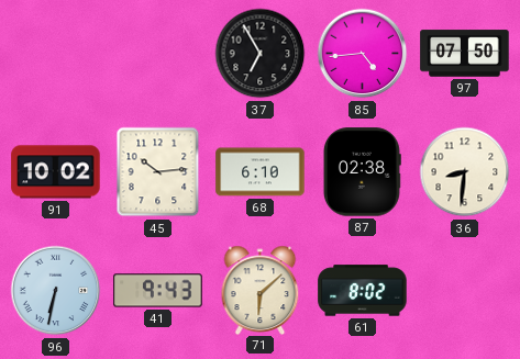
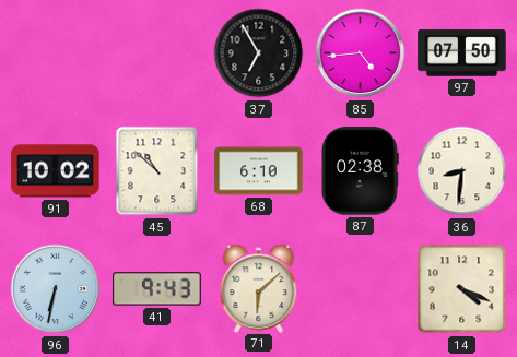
45: 10:14 -> 10:52 (157, 171)
61: 8:02 -> none (363, 291)
14: none -> 4:19 (462, 289)
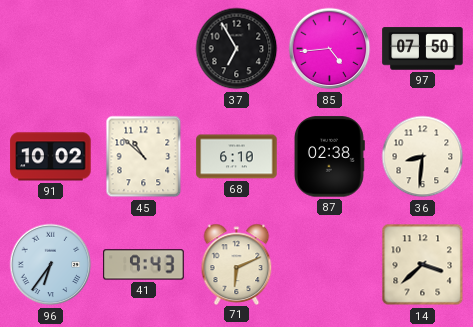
96: 6:32 -> 6:36 (51, 265)
71: 6:08 -> 6:11 (237, 264)
14: 4:19 -> 3:38 (423, 265)
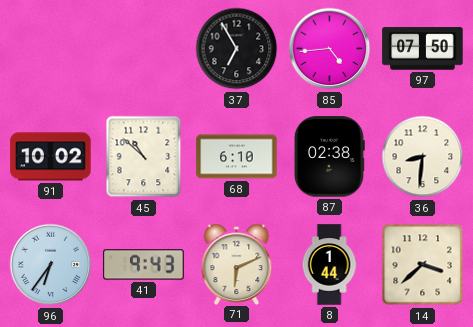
8: none -> 1:44 (329, 265)
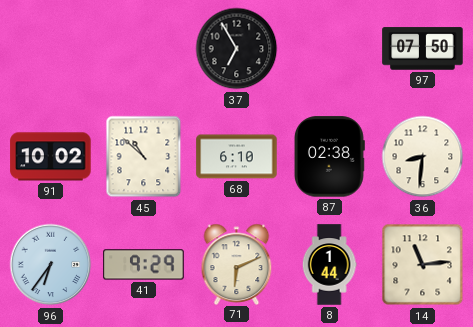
85: 4:44 -> none (330, 49)
41: 9:43 -> 9:29 (144, 265)
14: 3:38 -> 11:14 (423, 265)
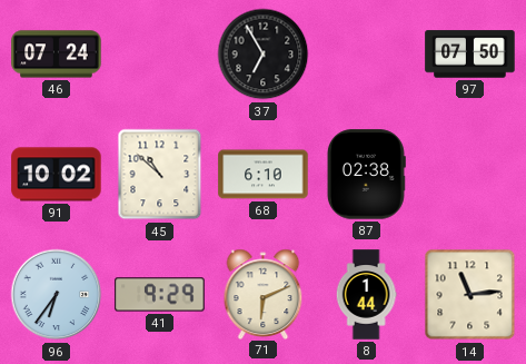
46: none -> 07:24 (57, 55)
36: 8:31 -> none (423, 157)
